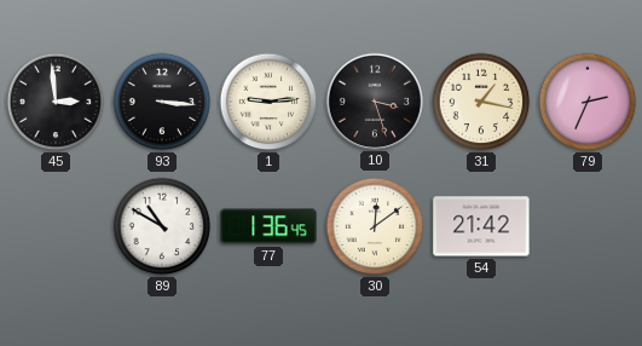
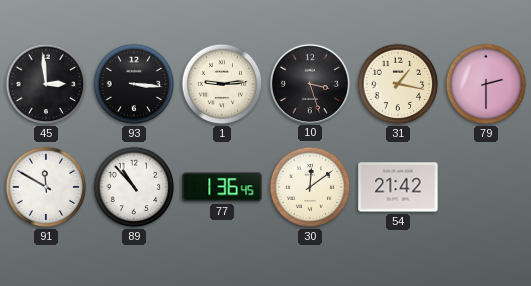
79: 2:34 -> 2:30 (486, 84)
91: none -> 11:50 (46, 187)
89: 10:50 -> 10:53 (134, 187)
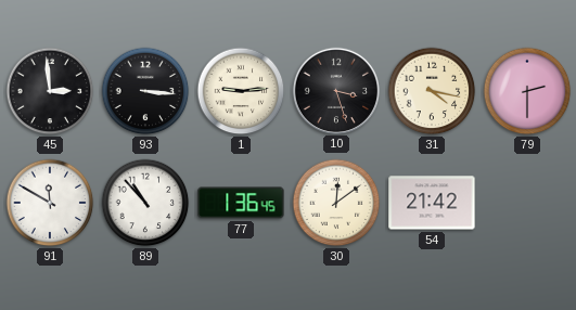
31: 1:17 -> 4:17 (432, 91)
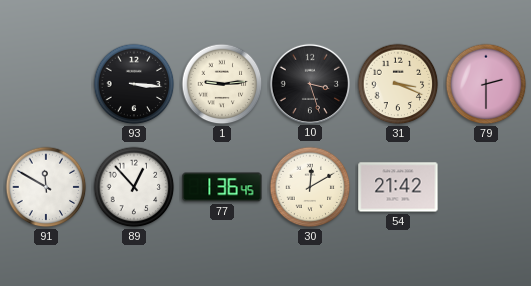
45: 2:59 -> none (50, 91)
31: 4:17 -> 3:19 (398, 84)
89: 10:53 -> 12:53 (134, 187)
30: 12:09 -> 12:10 (310, 187)
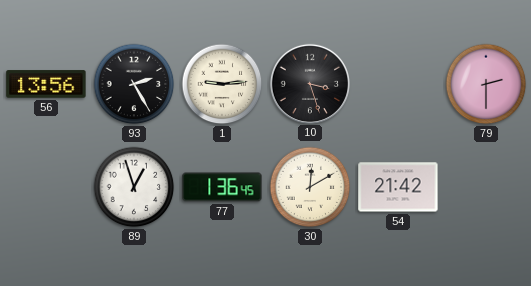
56: none -> 13:56 (46, 84)
93: 3:16 -> 2:25 (134, 84)
31: 3:19 -> none (398, 84)
91: 11:50 -> none (46, 187)
89: 12:53 -> 12:57 (134, 187)
